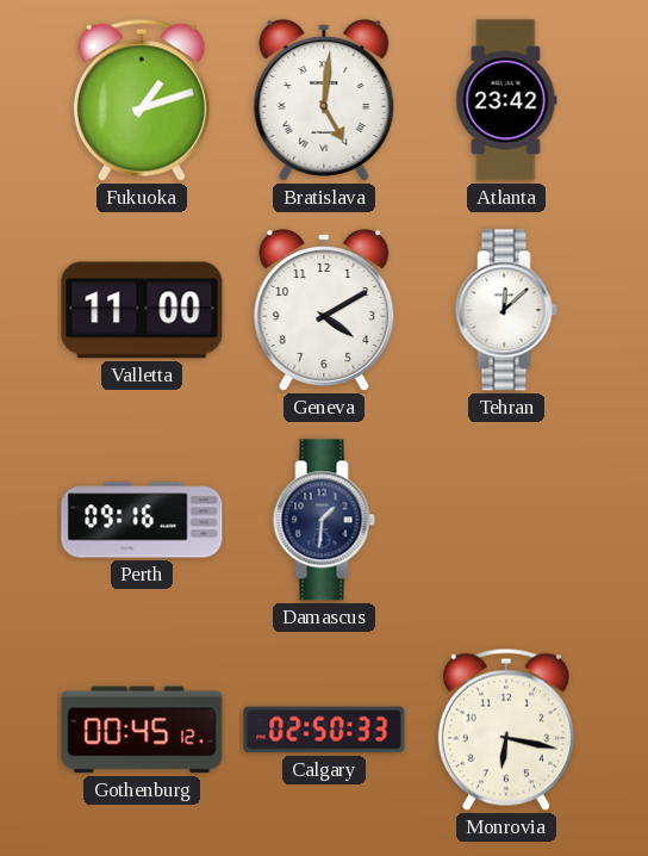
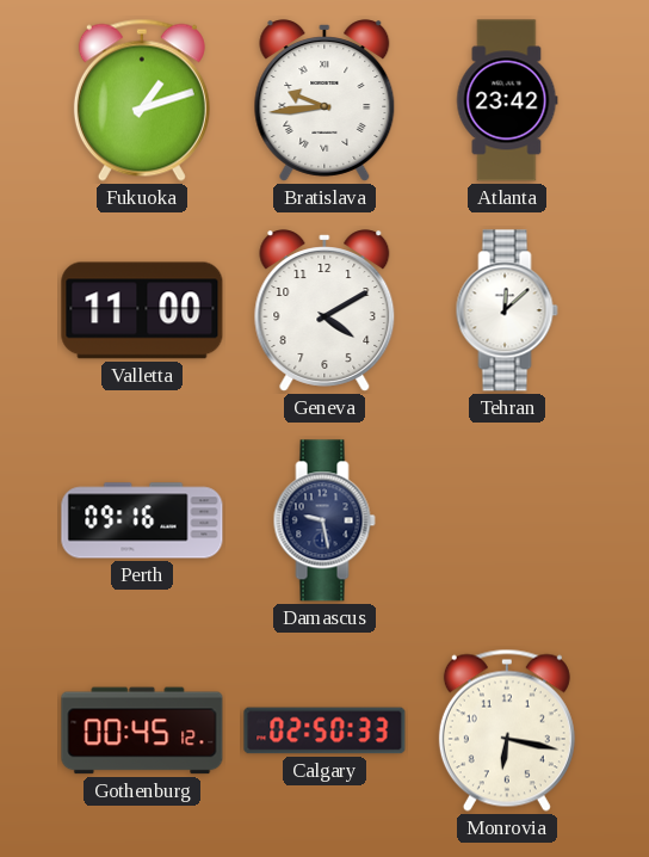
Bratislava: 5:01 -> 9:44 (324, 100)
Damascus: 1:31 -> 9:28 (324, 520)
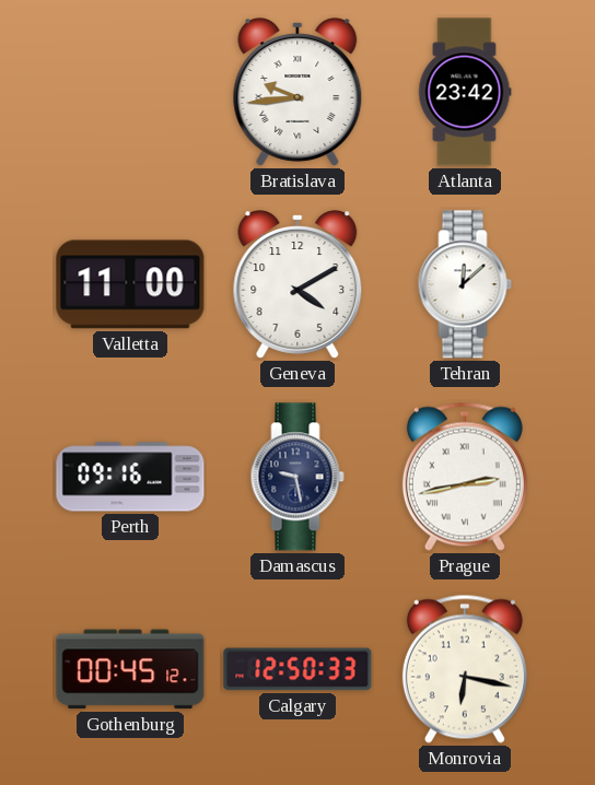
Fukuoka: 1:12 -> none (142, 100)
Prague: none -> 2:43 (465, 477)
Calgary: 02:50 -> 12:50 (297, 669)
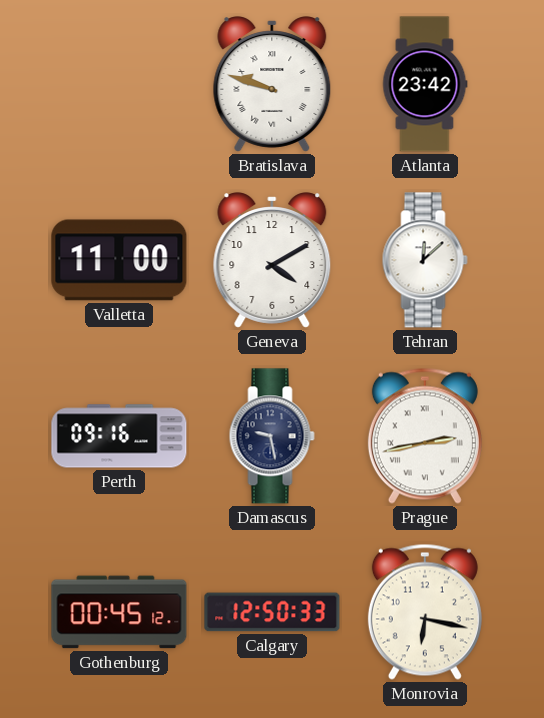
Bratislava: 9:44 -> 9:48 (272, 84)
